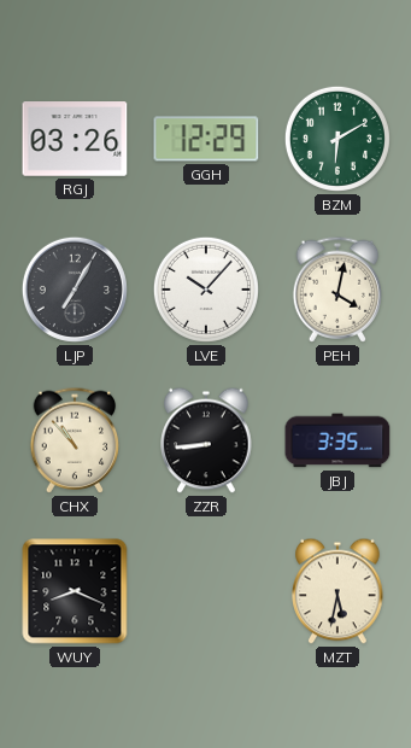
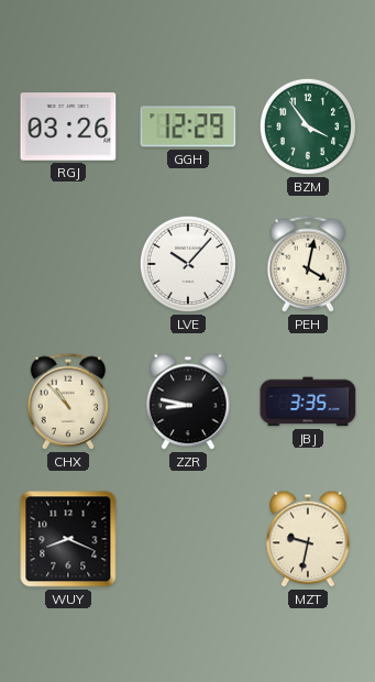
BZM: 6:10 -> 3:54 (308, 127)
LJP: 7:05 -> none (75, 290)
ZZR: 8:44 -> 8:47 (188, 402)
MZT: 5:32 -> 9:32 (308, 539)
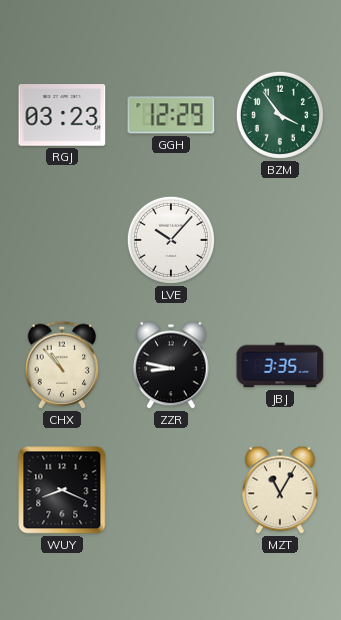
RGJ: 03:26 -> 03:23 (62, 115)
PEH: 4:02 -> none (308, 264)
MZT: 9:32 -> 11:05 (280, 490)
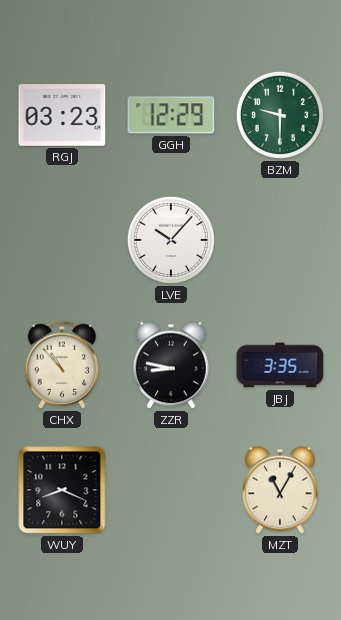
BZM: 3:54 -> 9:30 (280, 115)
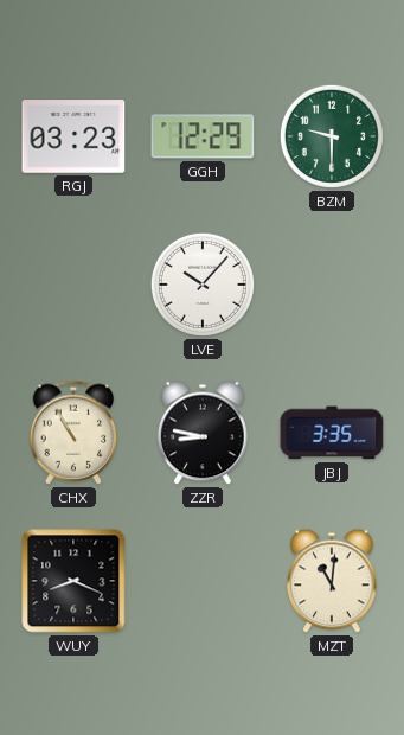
CHX: 10:53 -> 10:55 (73, 433)
MZT: 11:05 -> 11:01 (332, 581)
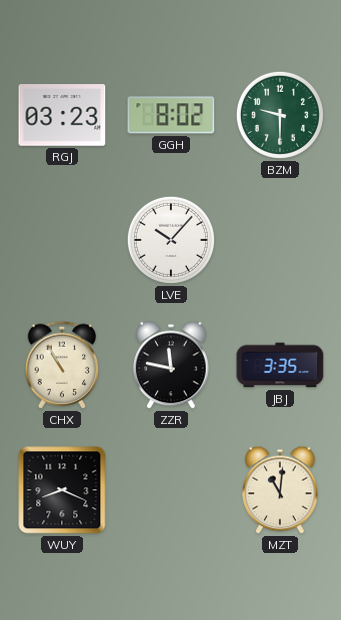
GGH: 12:29 -> 8:02 (171, 115)
ZZR: 8:47 -> 11:47 (171, 365)
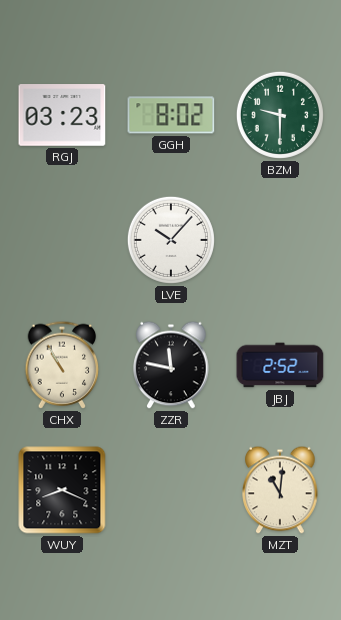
JBJ: 3:35 -> 2:52 (280, 365)
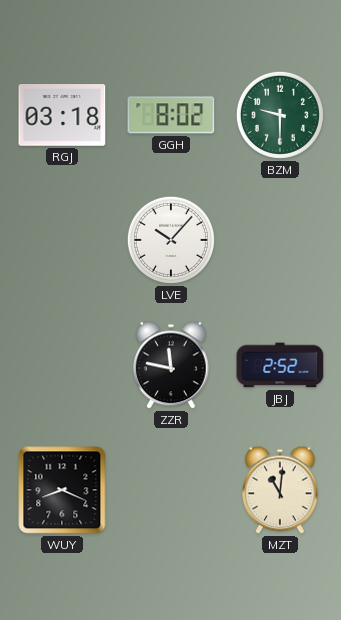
RGJ: 03:23 -> 03:18 (62, 115)
CHX: 10:55 -> none (62, 365)
